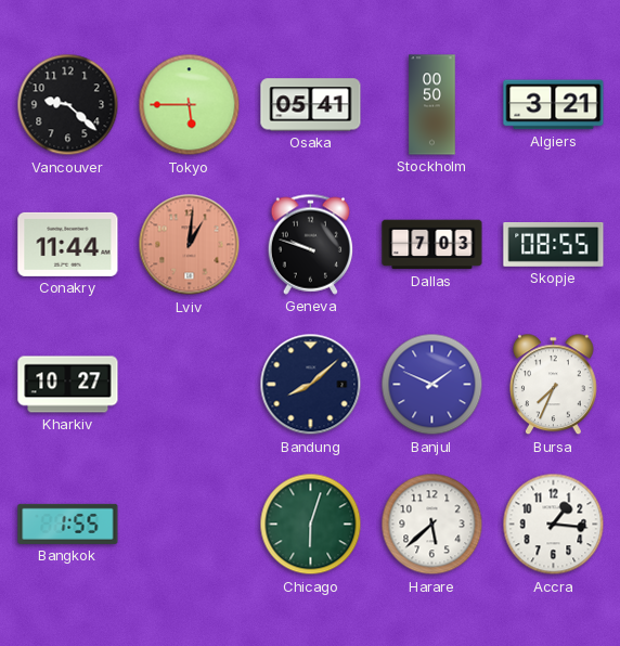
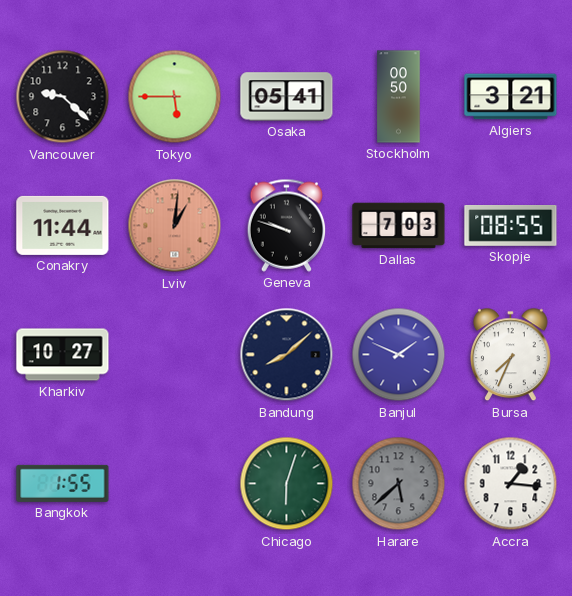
Harare dial: white -> grey (399, 484)
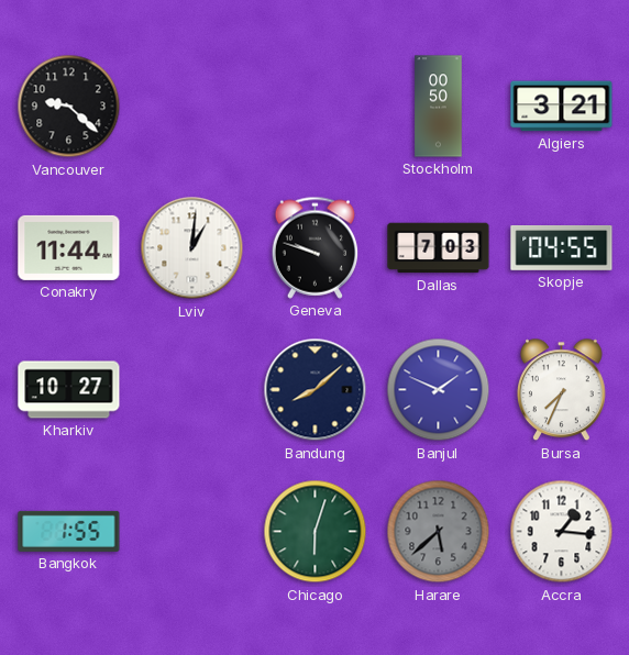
Tokyo: 5:45 -> none (175, 97)
Osaka: 05:41 -> none (287, 97)
Lviv dial: salmon -> white (192, 248)
Skopje: 08:55 -> 04:55 (562, 248)
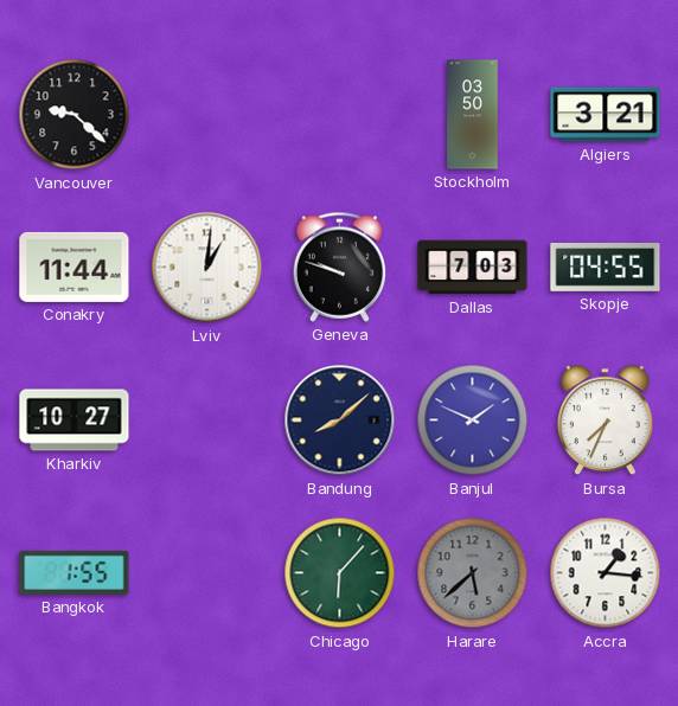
Stockholm: 00:50 -> 03:50 (473, 115)
Chicago: 6:03 -> 6:07 (340, 573)
